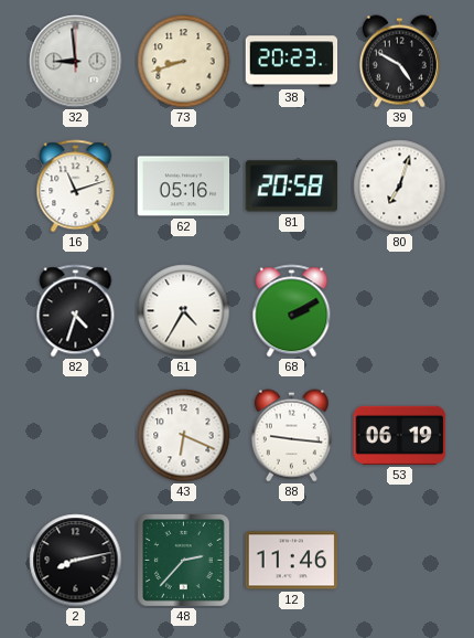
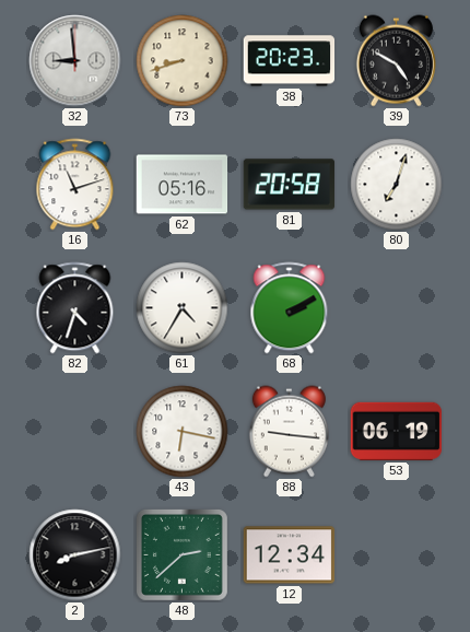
43: 6:19 -> 6:17 (183, 432)
48: 2:37 -> 2:38 (181, 554)
12: 11:46 -> 12:34 (290, 555)
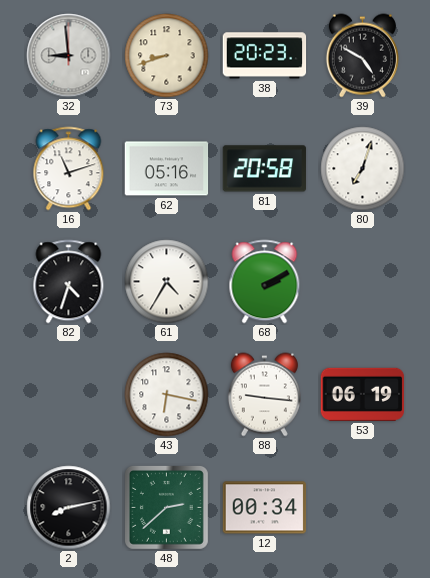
12: 12:34 -> 00:34 (265, 508)
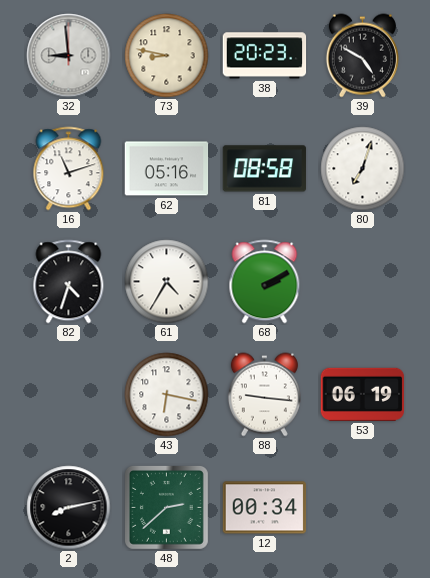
73: 8:42 -> 8:47 (167, 56)
81: 20:58 -> 08:58 (265, 169)
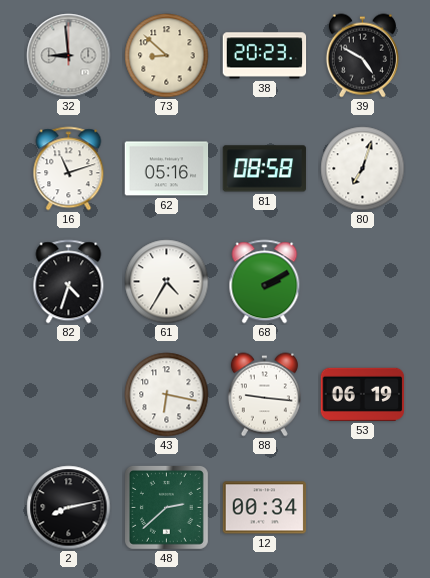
73: 8:47 -> 8:52 (167, 56)
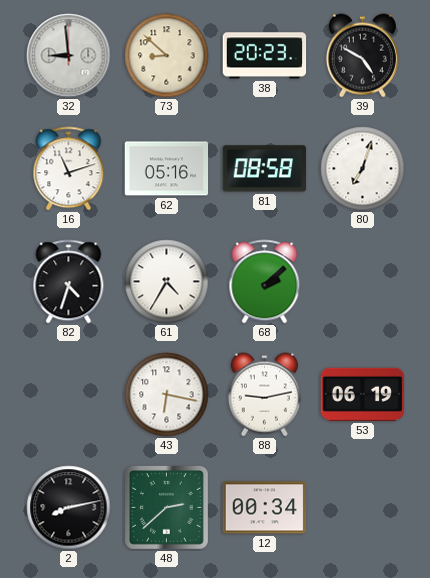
68: 2:10 -> 2:08 (265, 282)
88: 9:16 -> 9:13 (264, 395)
